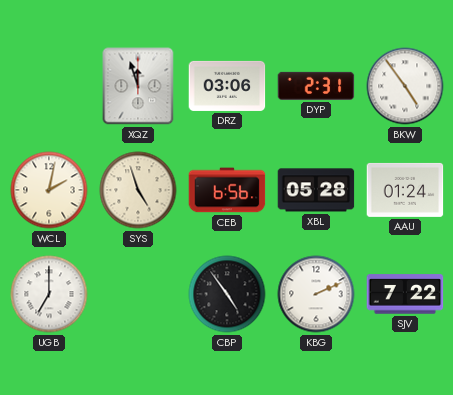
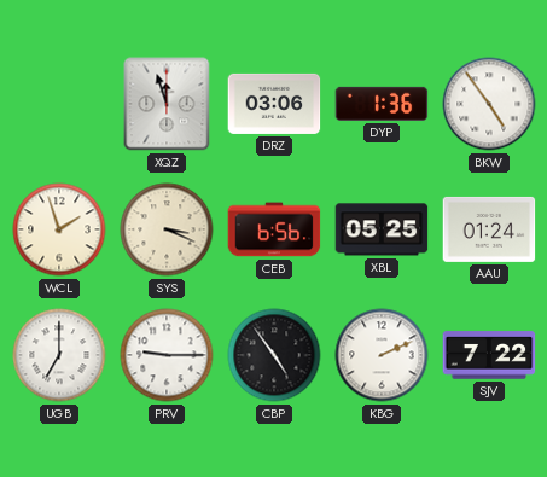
DYP: 2:31 -> 1:36 (382, 104)
WCL: 2:02 -> 1:57 (59, 229)
SYS: 4:57 -> 3:19 (167, 229)
XBL: 05:28 -> 05:25 (382, 229)
PRV: none -> 9:15 (167, 355)
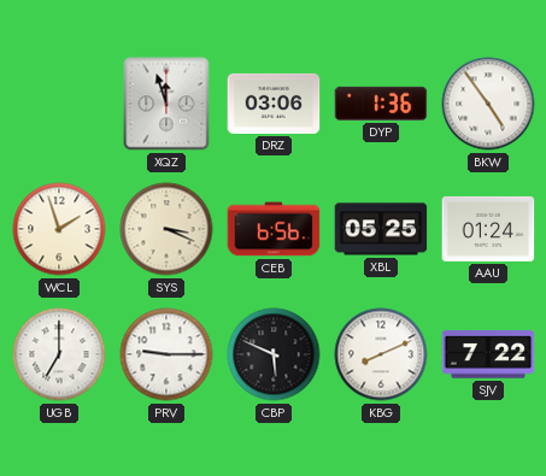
CBP: 4:54 -> 5:49 (274, 354)
KBG: 2:11 -> 8:11 (381, 354)
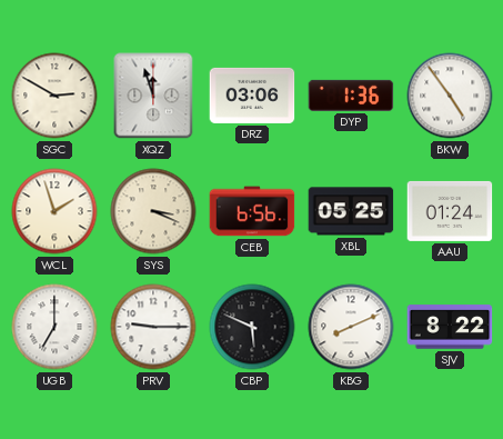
SGC: none -> 2:50 (54, 96)
SJV: 7:22 -> 8:22 (450, 327)
